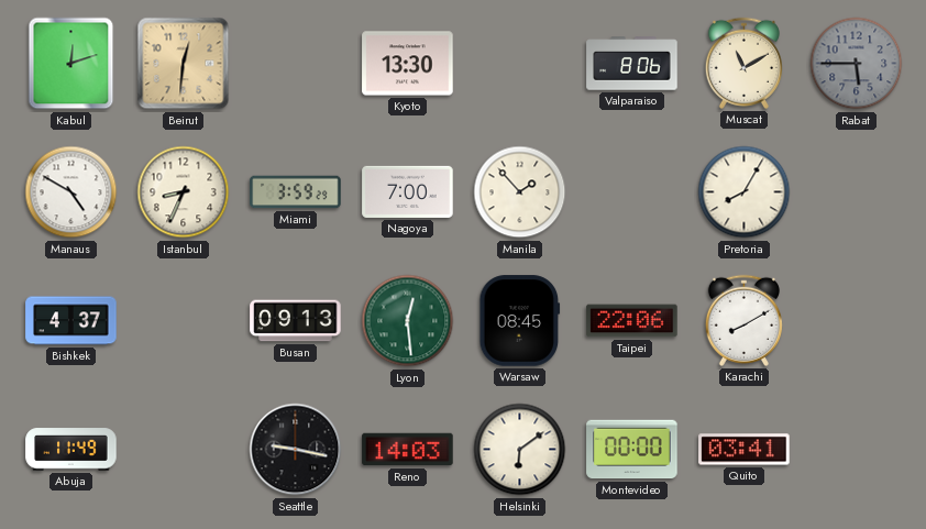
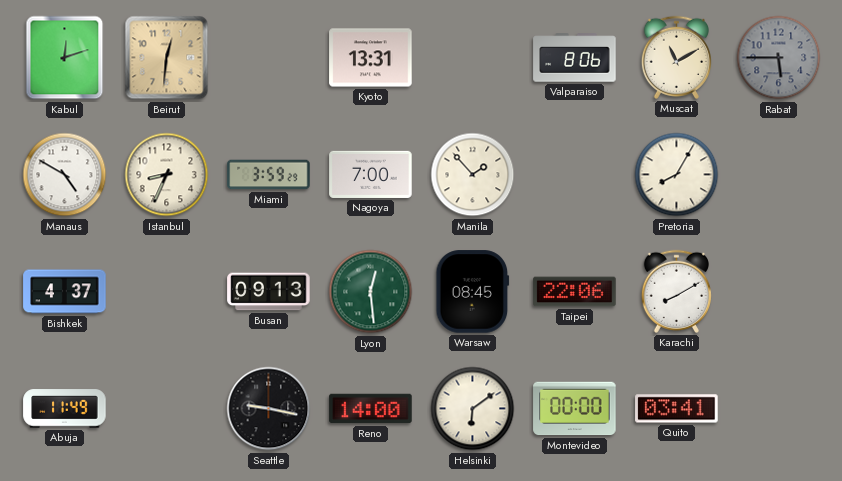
Kyoto: 13:30 -> 13:31 (371, 58)
Reno: 14:03 -> 14:00 (371, 409)
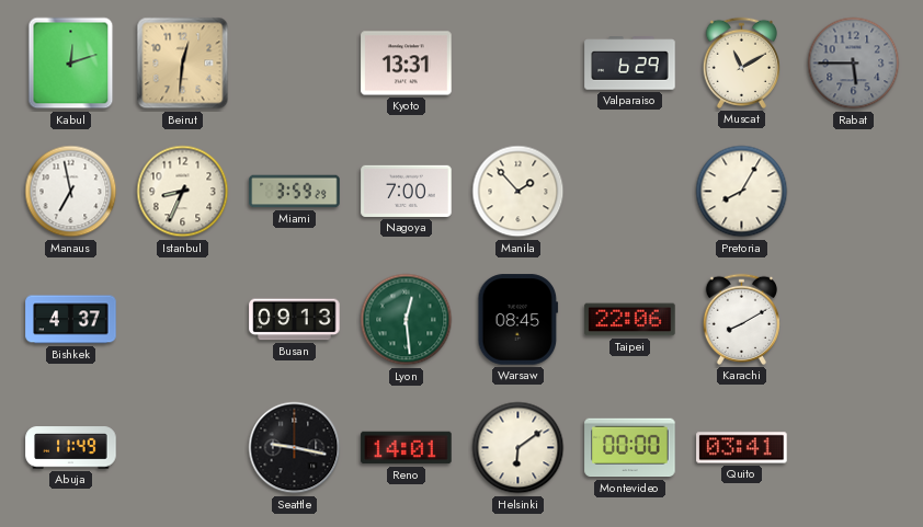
Valparaiso: 8:06 -> 6:29 (630, 64)
Manaus: 4:50 -> 6:58 (71, 192)
Reno: 14:00 -> 14:01 (407, 448)
